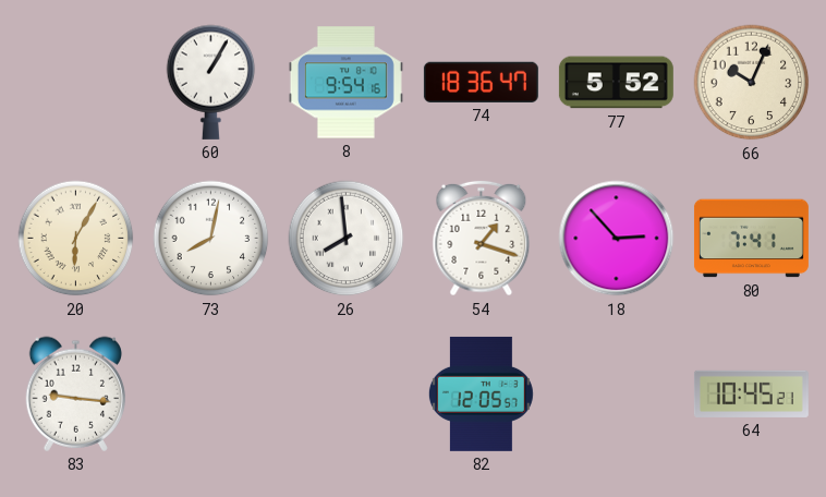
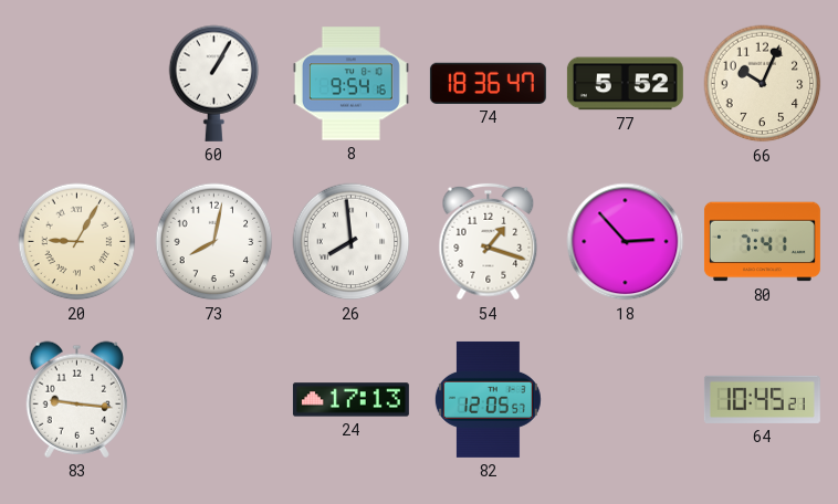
20: 6:05 -> 9:05 (77, 242)
24: none -> 17:13 (350, 400)
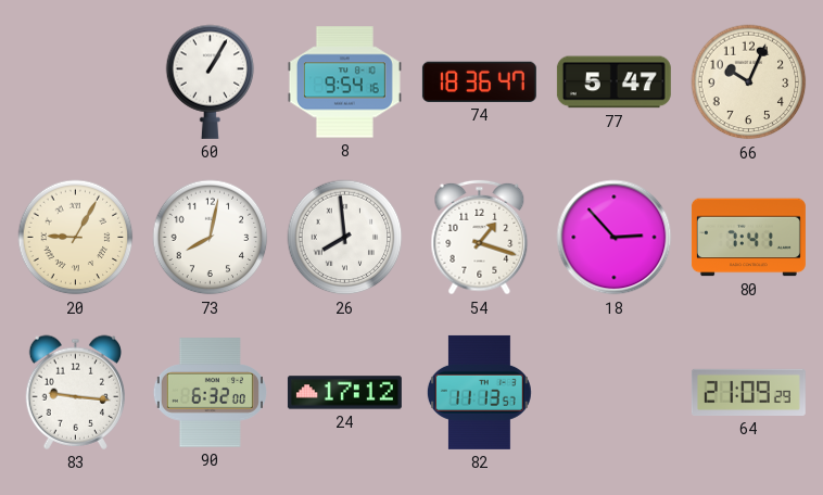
77: 5:52 -> 5:47 (613, 82)
90: none -> 6:32 (210, 393)
24: 17:13 -> 17:12 (344, 393)
82: 12:05 -> 11:13 (479, 392)
64: 10:45 -> 21:09 (748, 392)
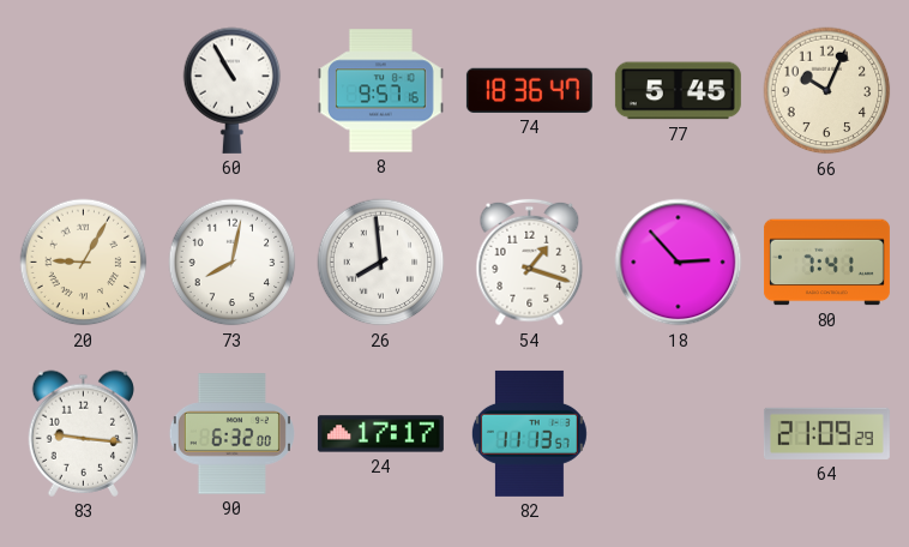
60: 1:05 -> 10:55 (233, 90)
8: 9:54 -> 9:57 (380, 91)
77: 5:47 -> 5:45 (678, 91)
24: 17:12 -> 17:17 (380, 434)
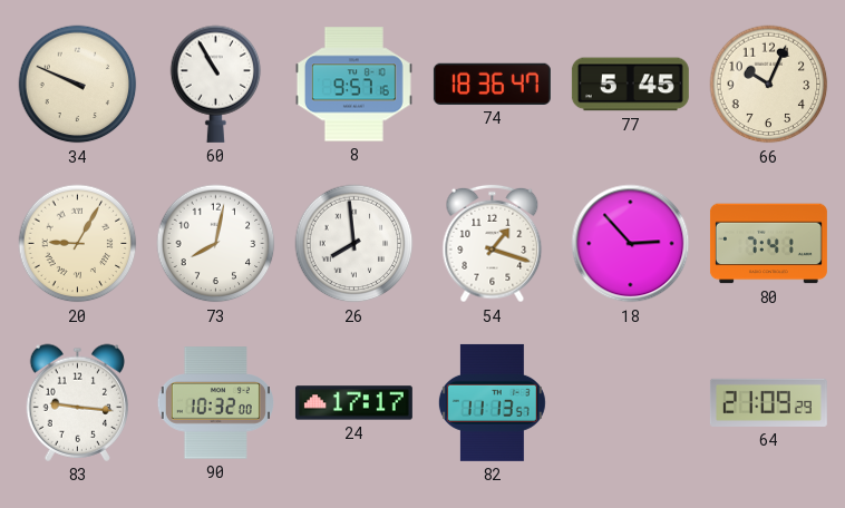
34: none -> 9:49 (78, 85)
90: 6:32 -> 10:32 (215, 403)
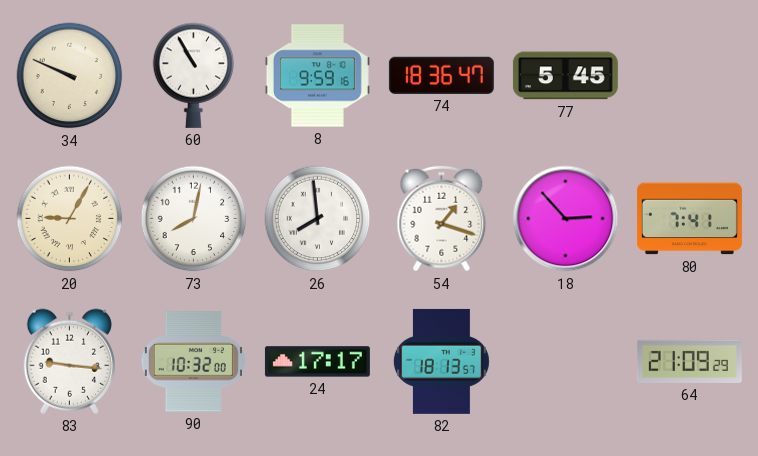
8: 9:57 -> 9:59 (317, 76)
66: 10:04 -> none (769, 85)
82: 11:13 -> 18:13 (441, 361)
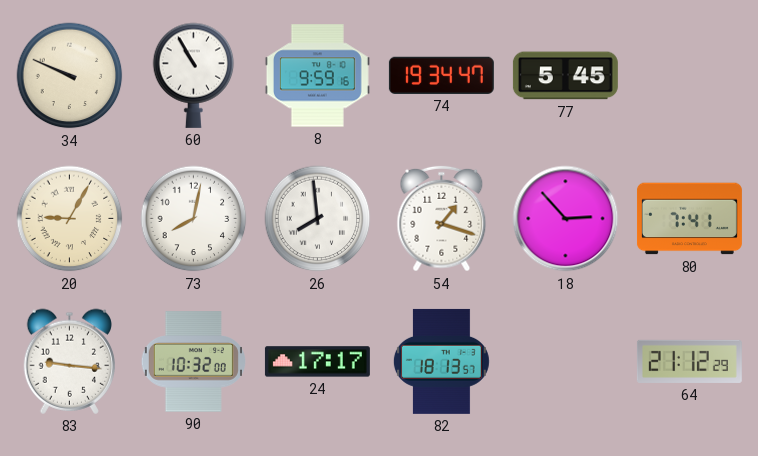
74: 18:36 -> 19:34 (441, 75)
64: 21:09 -> 21:12 (689, 361)
